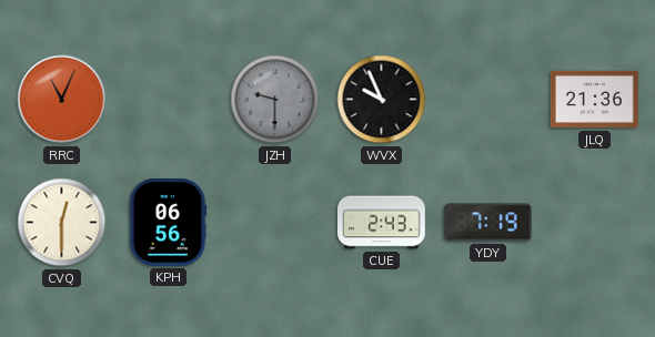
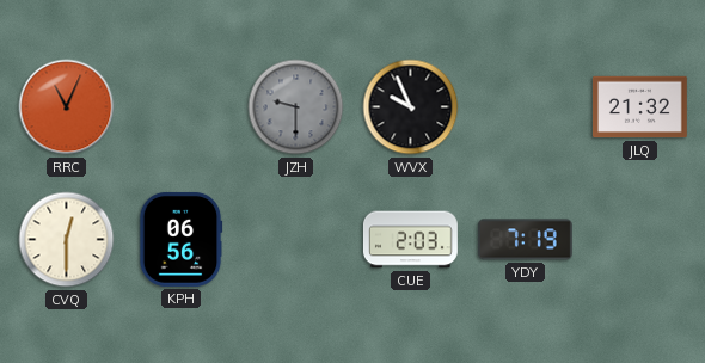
JLQ: 21:36 -> 21:32 (639, 107)
CUE: 2:43 -> 2:03 (410, 240)
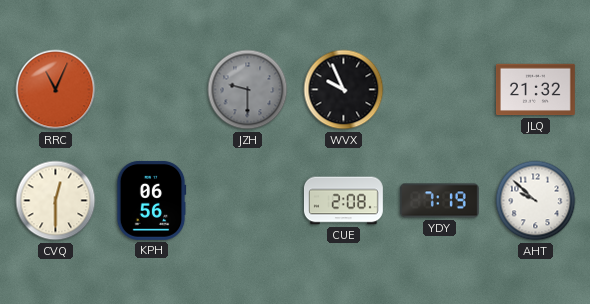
CUE: 2:03 -> 2:08 (343, 201)
AHT: none -> 9:52 (536, 201)
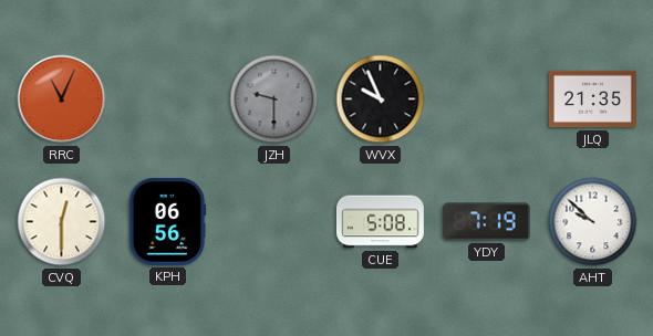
JLQ: 21:32 -> 21:35 (592, 99)
CUE: 2:08 -> 5:08 (380, 222)
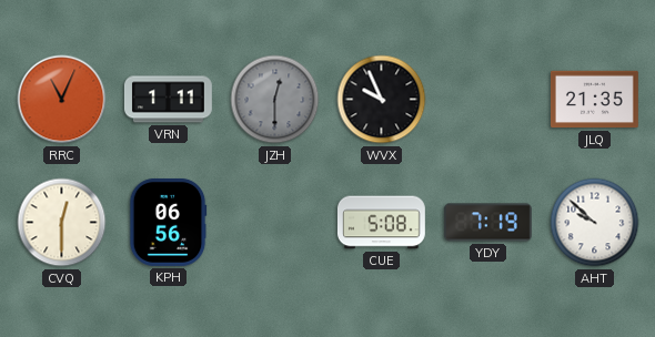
VRN: none -> 1:11 (168, 100)
JZH: 9:30 -> 12:30 (275, 100)
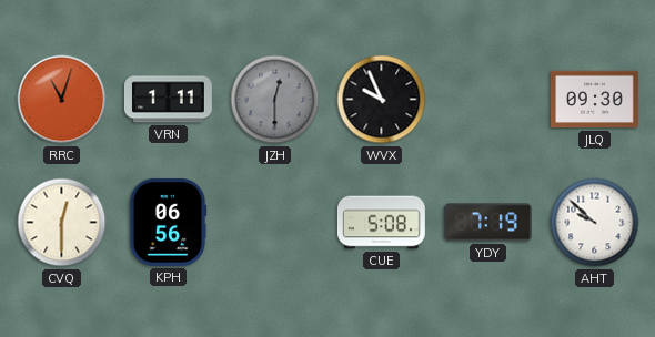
RRC: 11:04 -> 11:03 (62, 100)
JLQ: 21:35 -> 09:30 (594, 100)
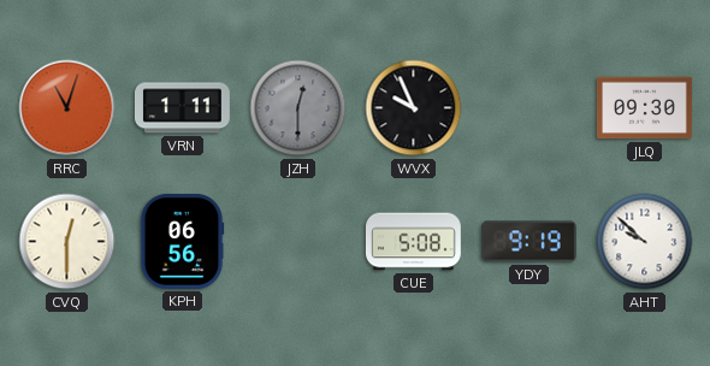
YDY: 7:19 -> 9:19 (528, 242)
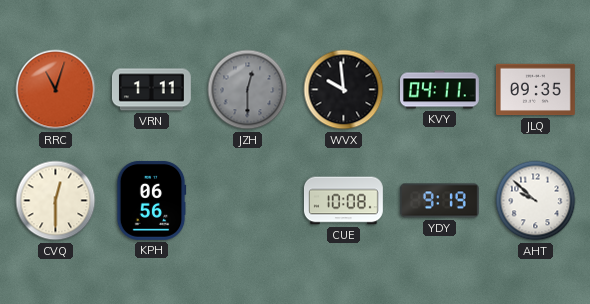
WVX: 9:56 -> 9:59 (344, 90)
KVY: none -> 04:11 (440, 90)
JLQ: 09:30 -> 09:35 (535, 90)
CUE: 5:08 -> 10:08 (343, 201)
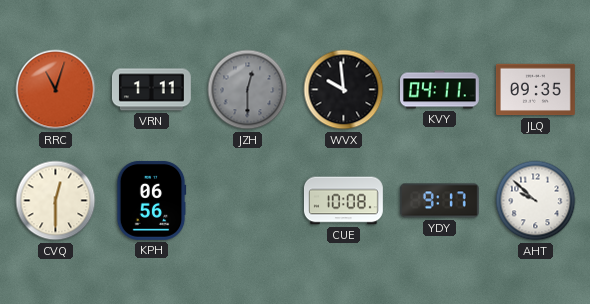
YDY: 9:19 -> 9:17 (439, 201)
